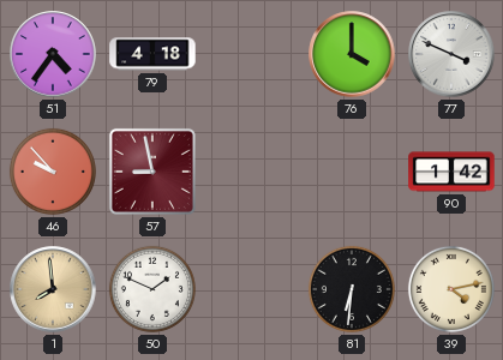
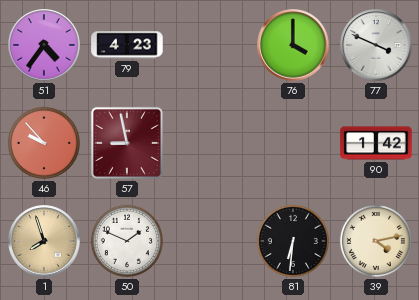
79: 4:18 -> 4:23 (127, 45)
1: 7:59 -> 7:57 (44, 241)
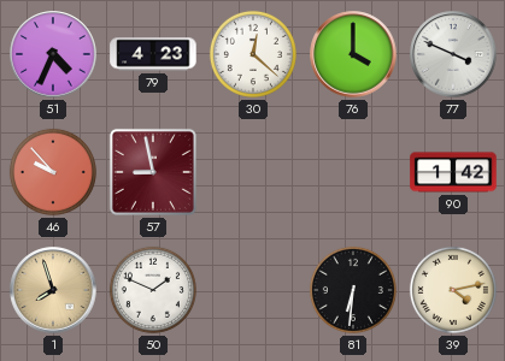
51: 4:36 -> 4:34 (53, 54)
30: none -> 12:22 (253, 54)
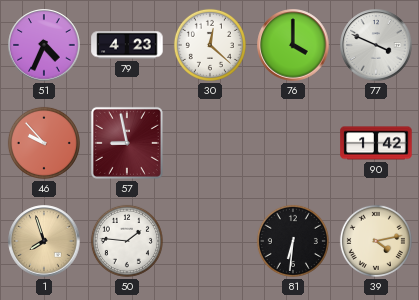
50: 1:49 -> 1:46 (127, 241)
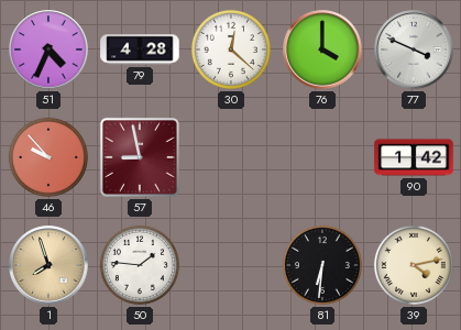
79: 4:23 -> 4:28 (140, 50)
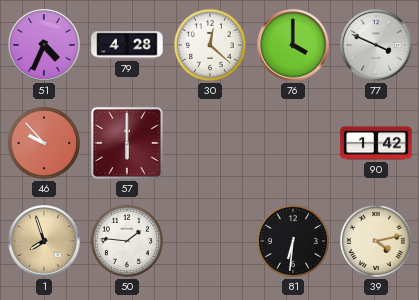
57: 8:58 -> 6:00 (127, 143)
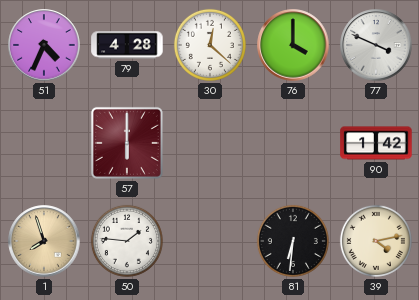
46: 9:53 -> none (44, 143)
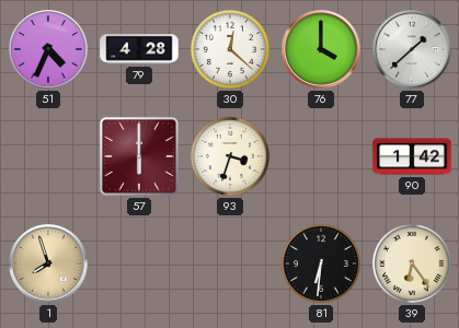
77: 3:49 -> 1:38 (412, 49)
93: none -> 3:33 (230, 156)
50: 1:46 -> none (127, 241)
39: 4:13 -> 6:24 (412, 263)
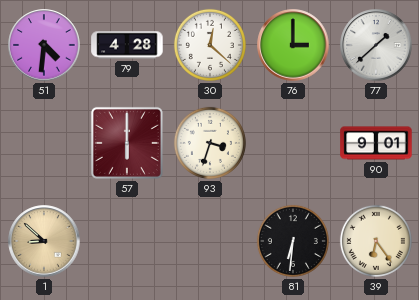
51: 4:34 -> 4:31 (44, 45)
76: 4:00 -> 3:00 (293, 45)
90: 1:42 -> 9:01 (376, 143)
1: 7:57 -> 8:52 (44, 241)
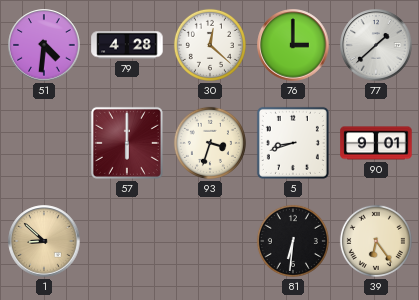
5: none -> 8:42 (293, 143)
